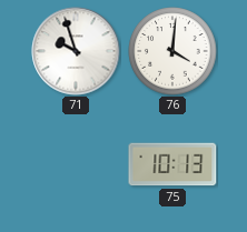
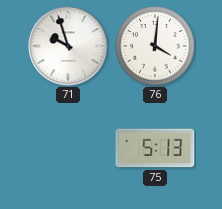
75: 10:13 -> 5:13 (155, 148)
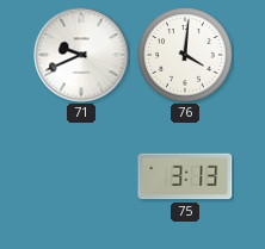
71: 9:57 -> 9:41 (81, 55)
75: 5:13 -> 3:13 (185, 176)
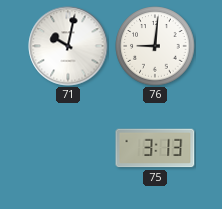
71: 9:41 -> 10:02 (68, 46)
76: 4:01 -> 9:01 (155, 46)
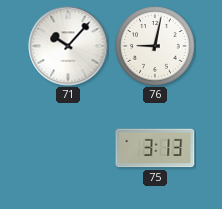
71: 10:02 -> 10:07 (68, 46)
76: 9:01 -> 9:02 (155, 46)
